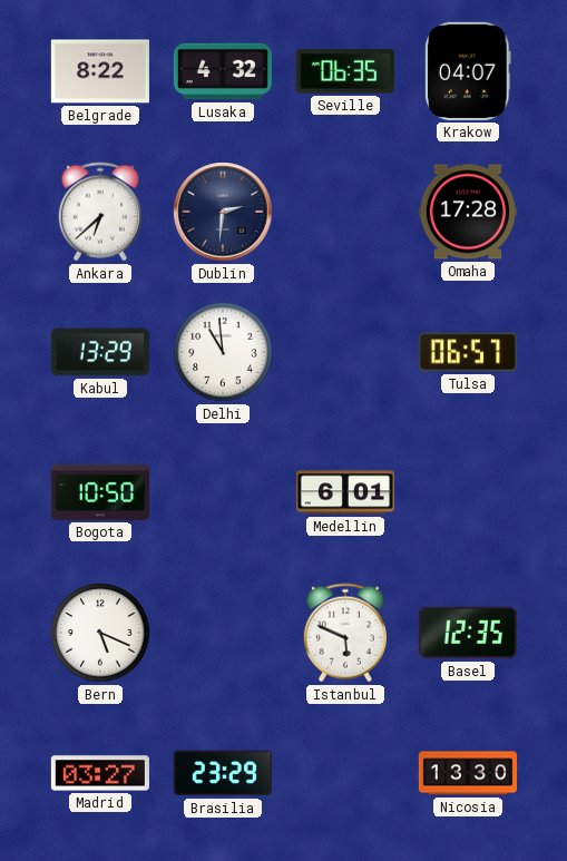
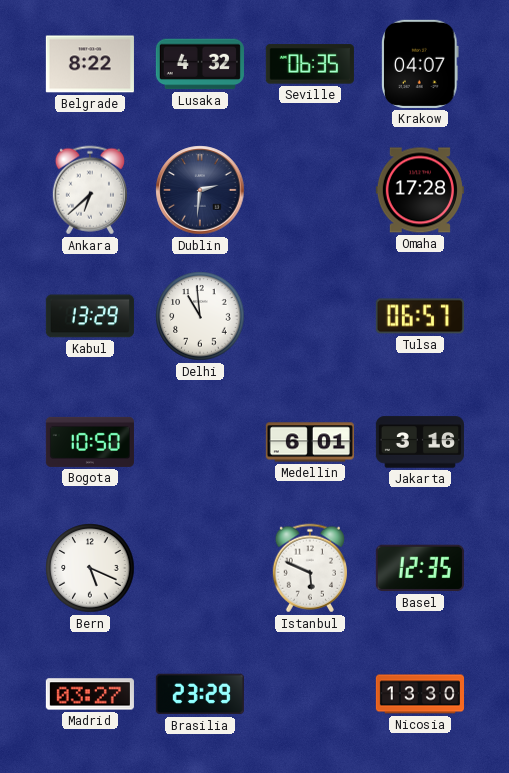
Jakarta: none -> 3:16 (420, 442)
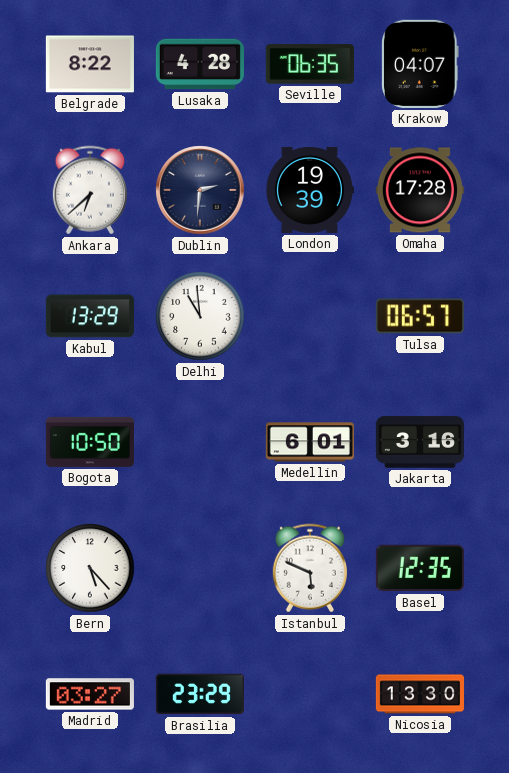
Lusaka: 4:32 -> 4:28 (200, 64)
London: none -> 19:39 (309, 190)
Bern: 5:19 -> 5:23 (90, 568)
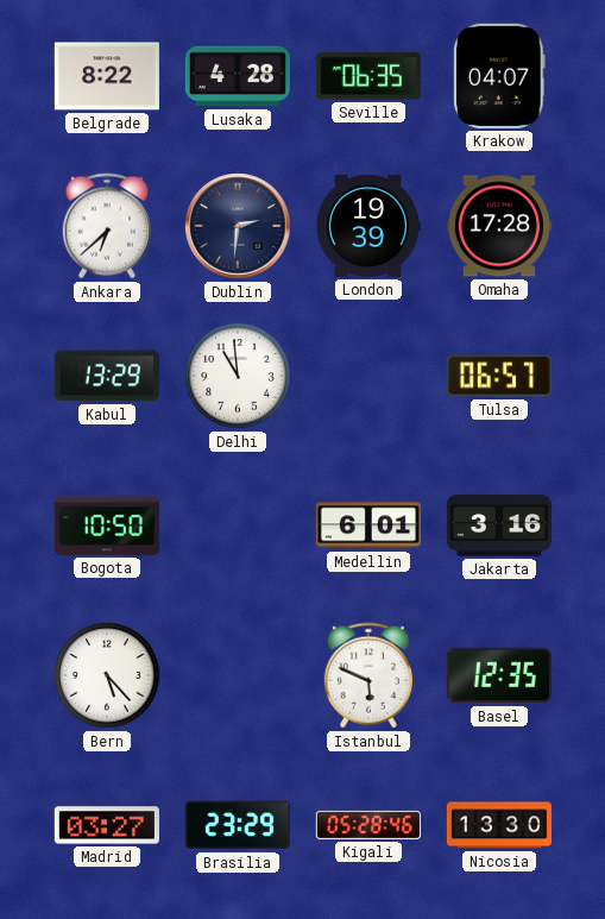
Kigali: none -> 05:28 (368, 825)
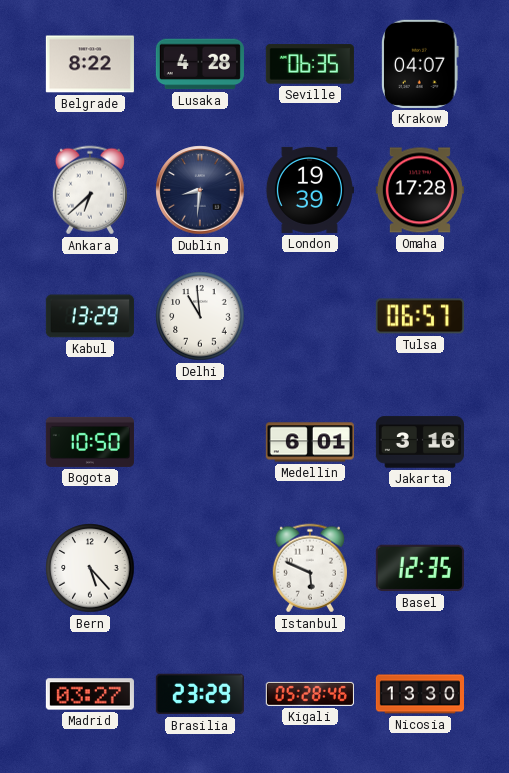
Dublin: 2:31 -> 8:31 (200, 190)
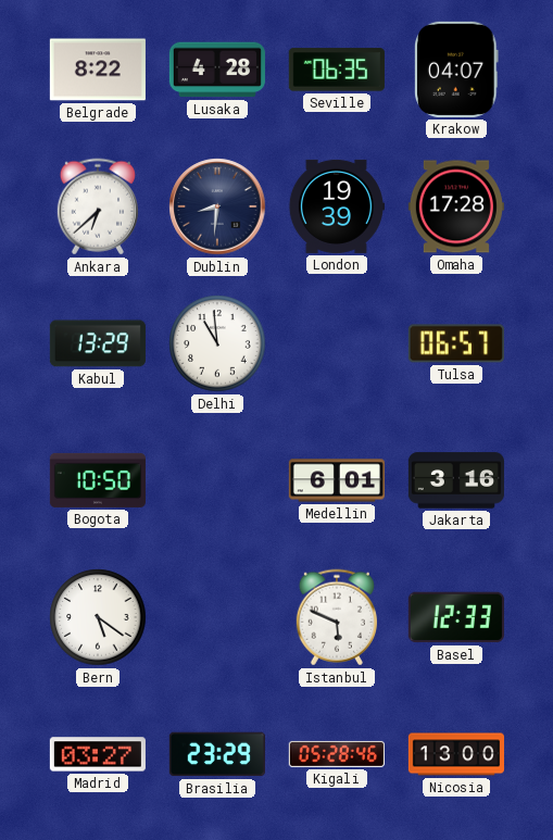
Bern: 5:23 -> 5:21 (98, 617)
Basel: 12:35 -> 12:33 (456, 617)
Nicosia: 13:30 -> 13:00 (455, 754)
